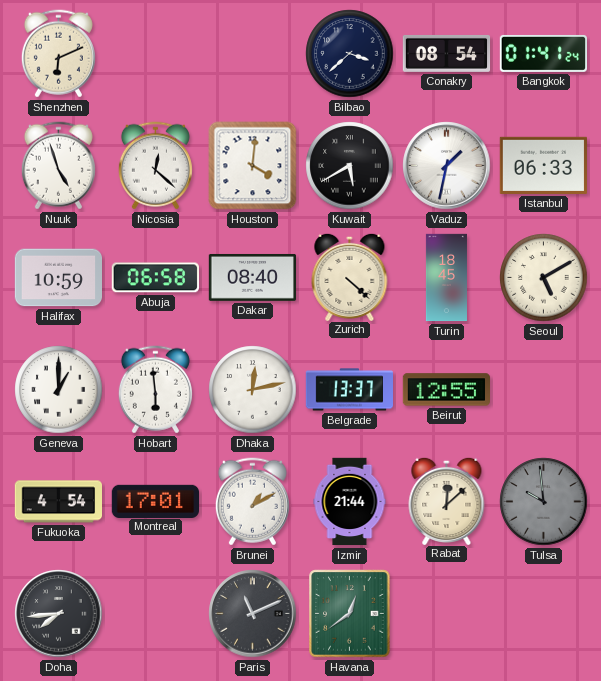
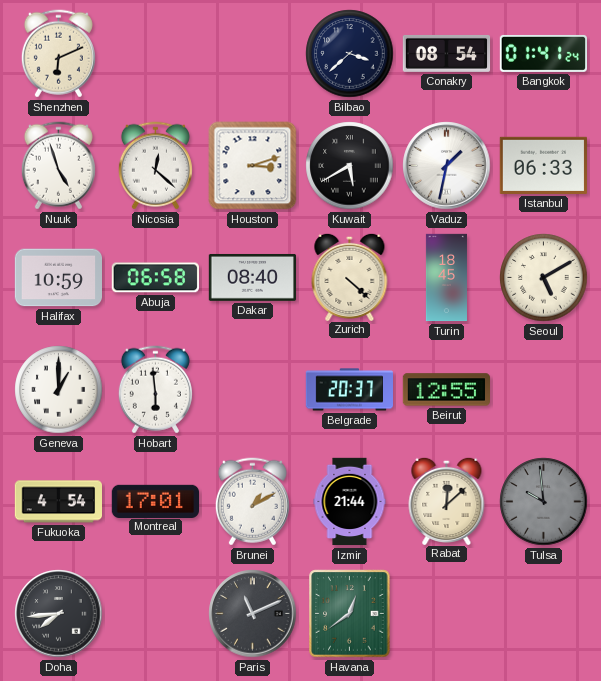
Houston: 4:01 -> 3:12 (253, 166)
Dhaka: 12:13 -> none (253, 390)
Belgrade: 13:37 -> 20:37 (350, 390)
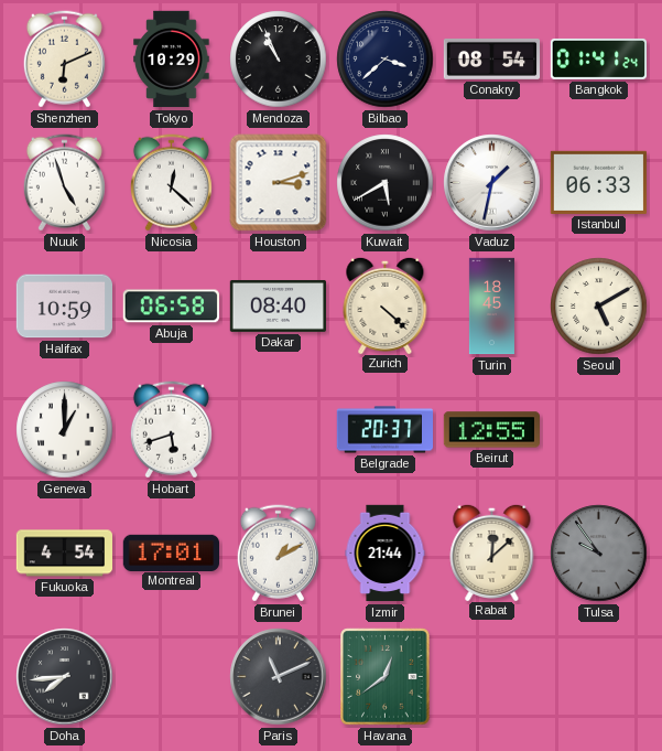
Tokyo: none -> 10:29 (172, 60)
Mendoza: none -> 10:56 (279, 60)
Hobart: 5:59 -> 5:42 (171, 430)
Tulsa: 9:59 -> 9:54 (599, 554)
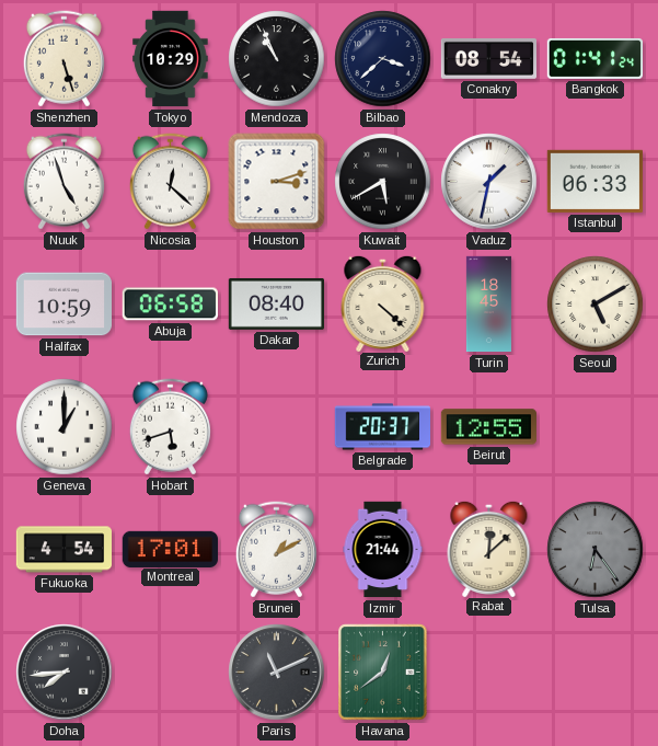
Shenzhen: 6:11 -> 5:27 (64, 59)
Tulsa: 9:54 -> 6:24 (596, 550)
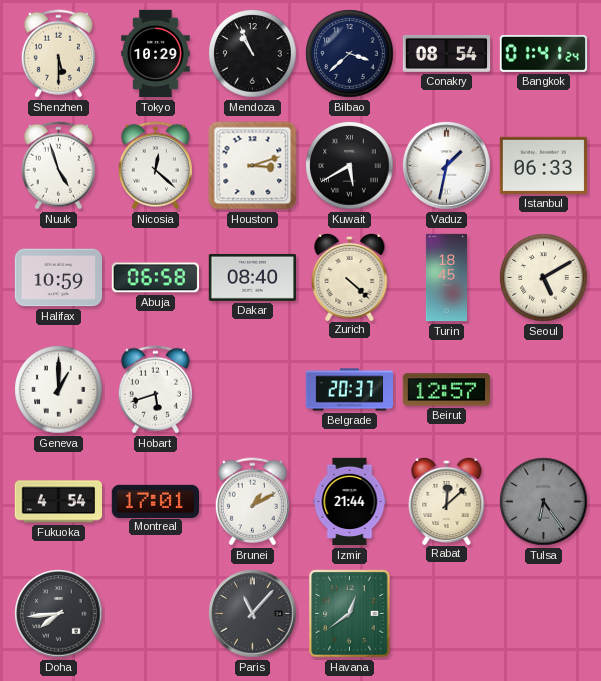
Shenzhen: 5:27 -> 5:30 (58, 54)
Beirut: 12:55 -> 12:57 (446, 390)
Paris: 11:11 -> 11:07 (253, 614)
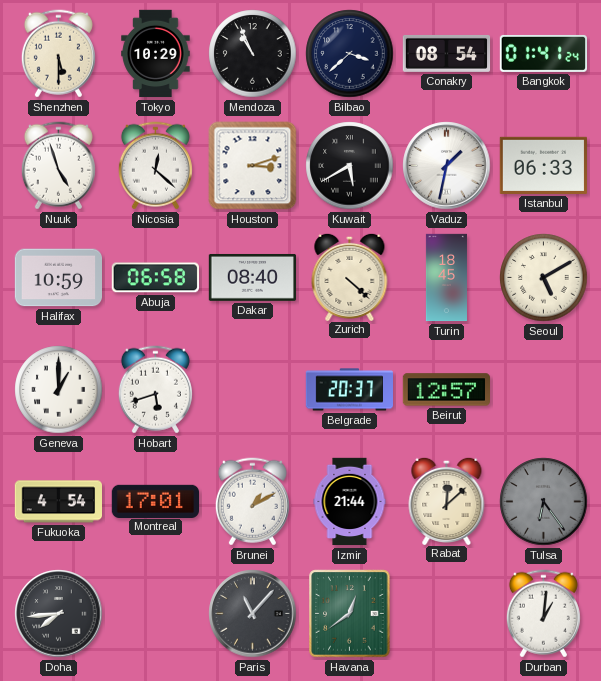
Durban: none -> 1:01 (543, 614)
